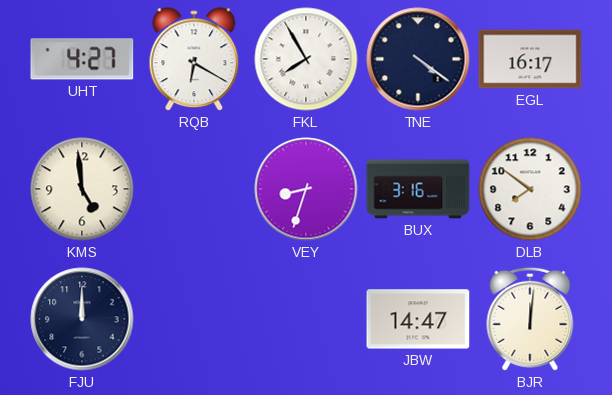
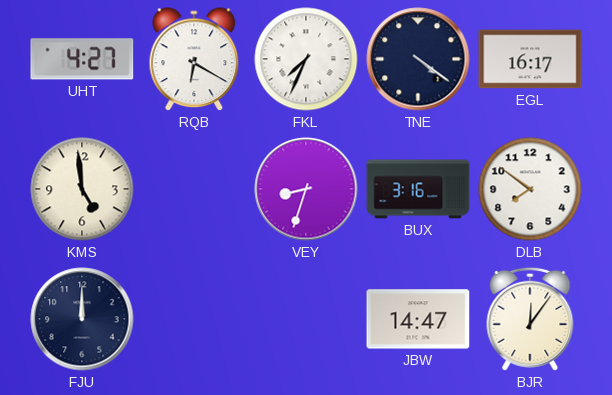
FKL: 7:55 -> 7:34 (306, 59)
BJR: 12:01 -> 12:06 (530, 319)
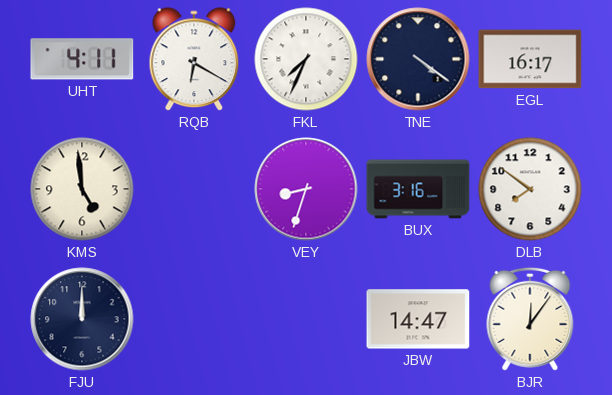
UHT: 4:27 -> 4:11 (82, 59)
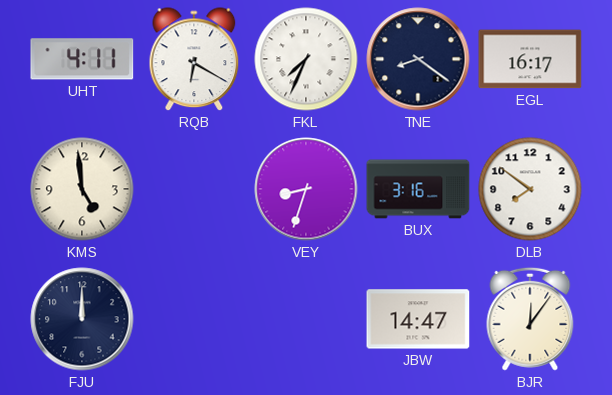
TNE: 4:21 -> 8:21 (418, 59)
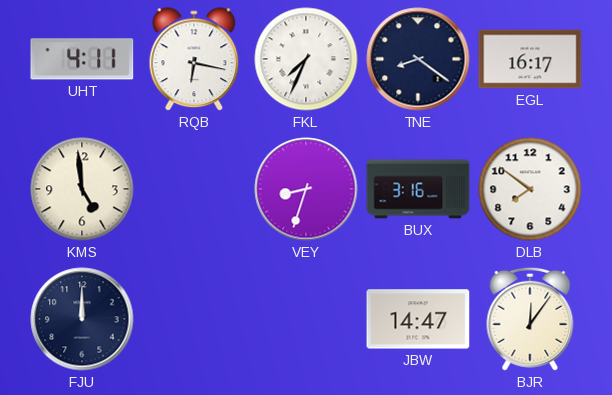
RQB: 6:20 -> 6:17 (194, 60)
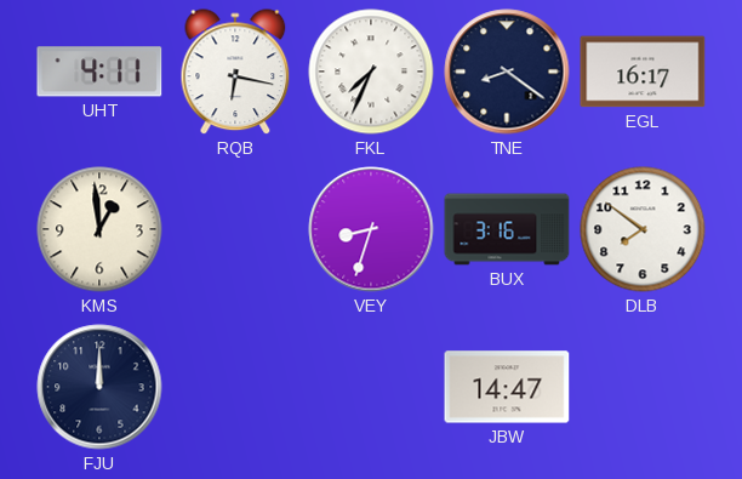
KMS: 4:59 -> 12:59 (99, 229)
BJR: 12:06 -> none (530, 319)
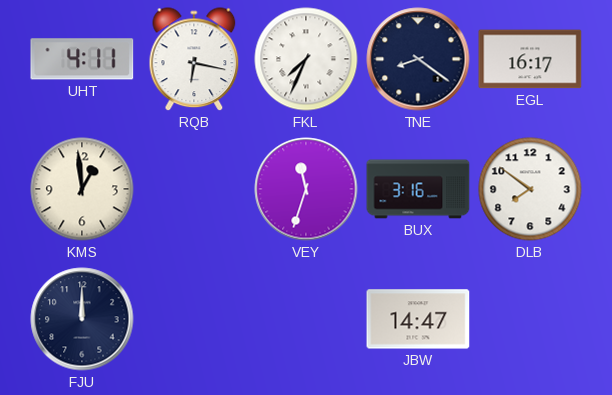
VEY: 8:33 -> 11:33 (306, 189)
